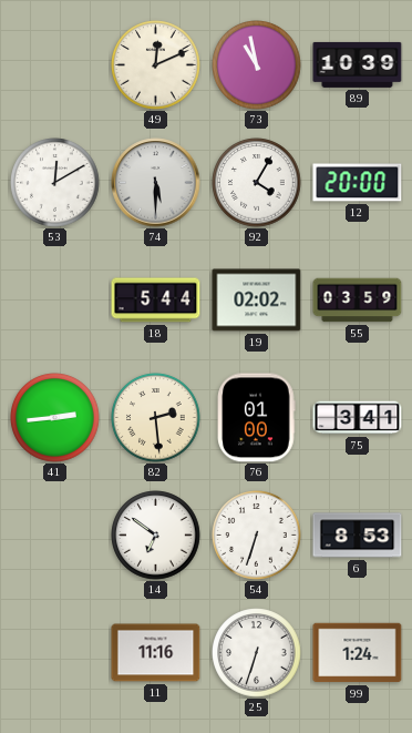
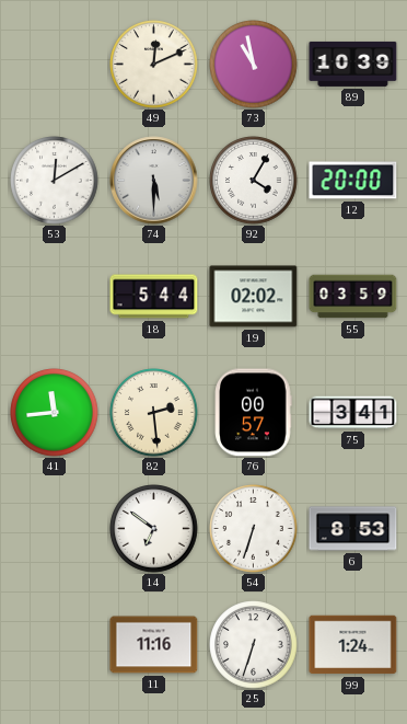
41: 2:44 -> 11:44 (55, 413)
76: 01:00 -> 00:57 (254, 413)
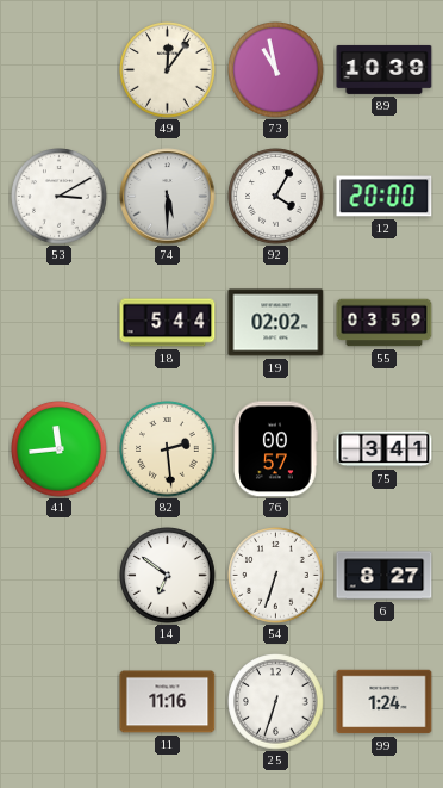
49: 12:11 -> 12:06 (168, 70)
53: 12:10 -> 3:10 (60, 197)
6: 8:53 -> 8:27 (385, 576)
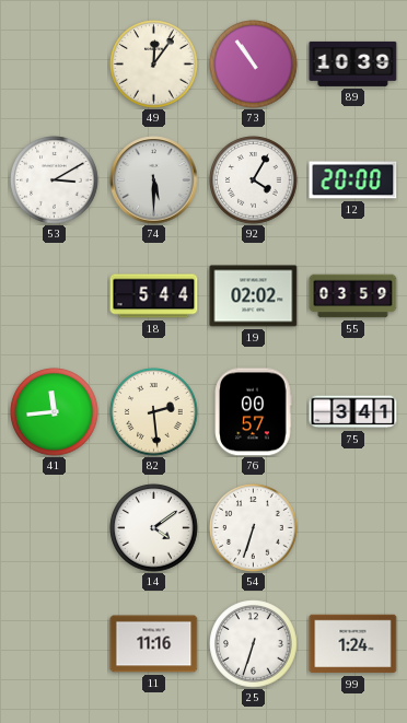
73: 10:58 -> 10:54 (254, 65)
14: 6:51 -> 4:09 (154, 528)
6: 8:27 -> none (385, 576)
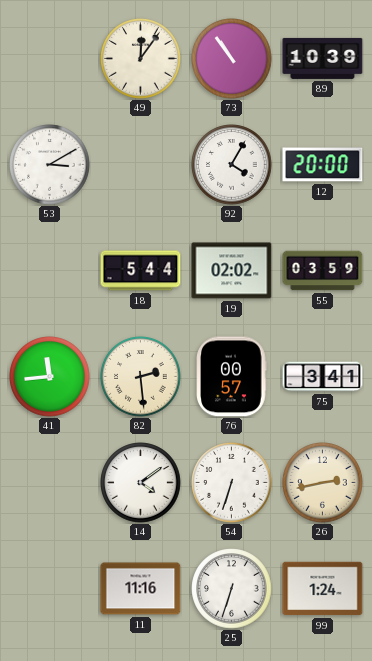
74: 5:30 -> none (154, 180)
26: none -> 2:43 (323, 483)
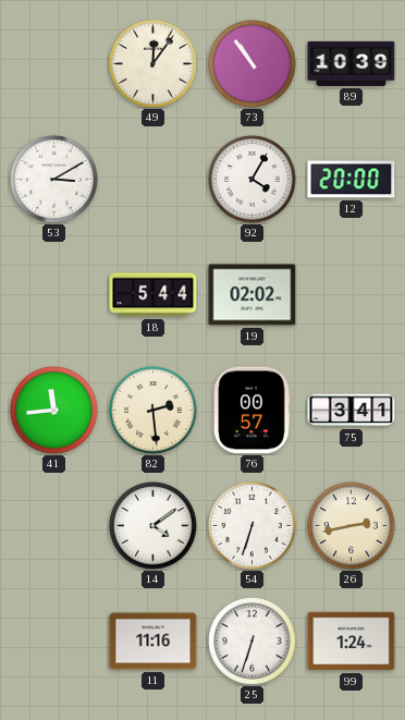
55: 03:59 -> none (323, 271)
